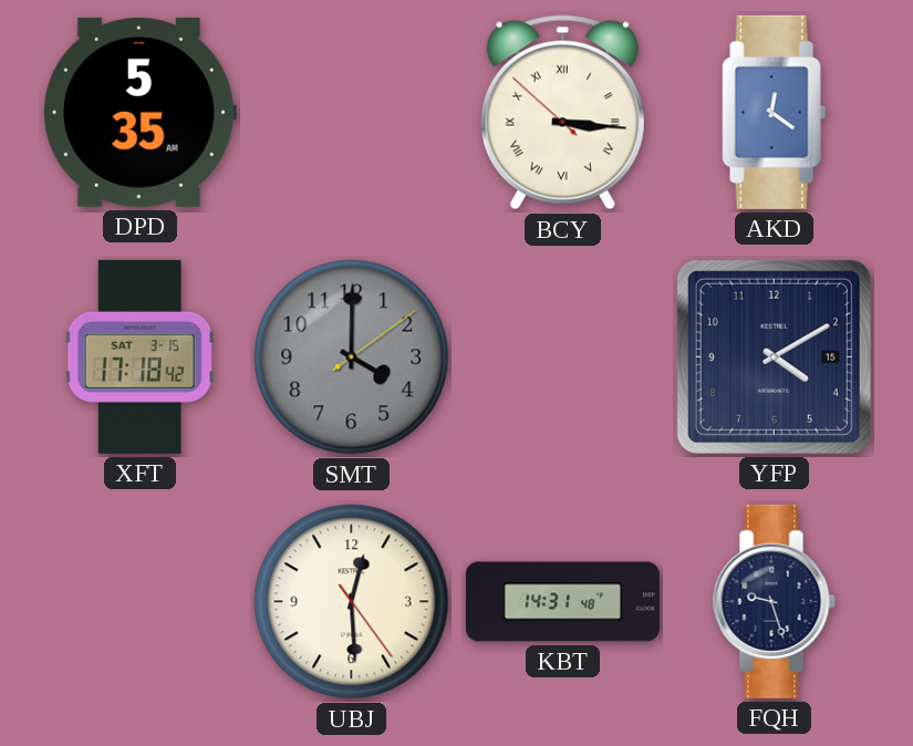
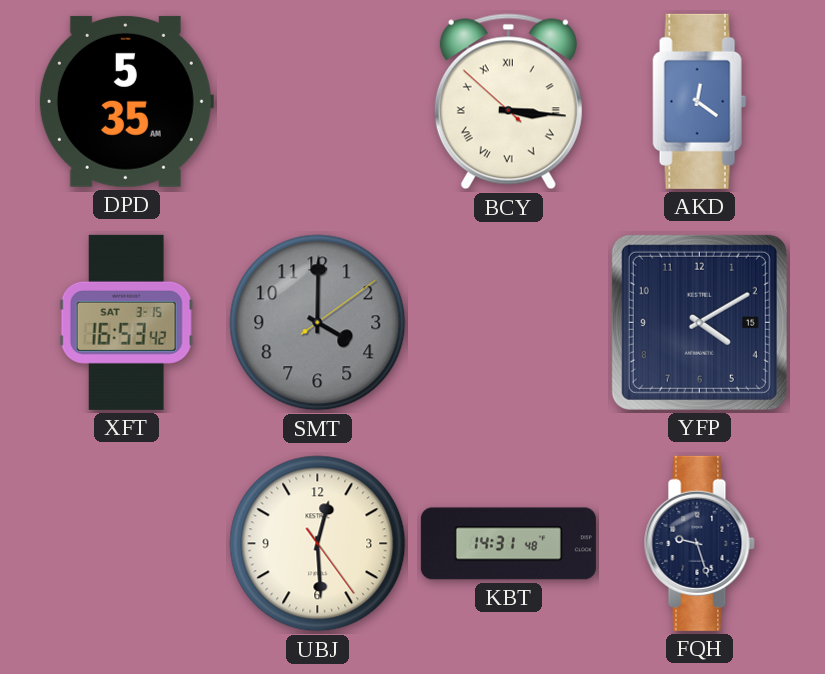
XFT: 17:18 -> 16:53 (126, 322)
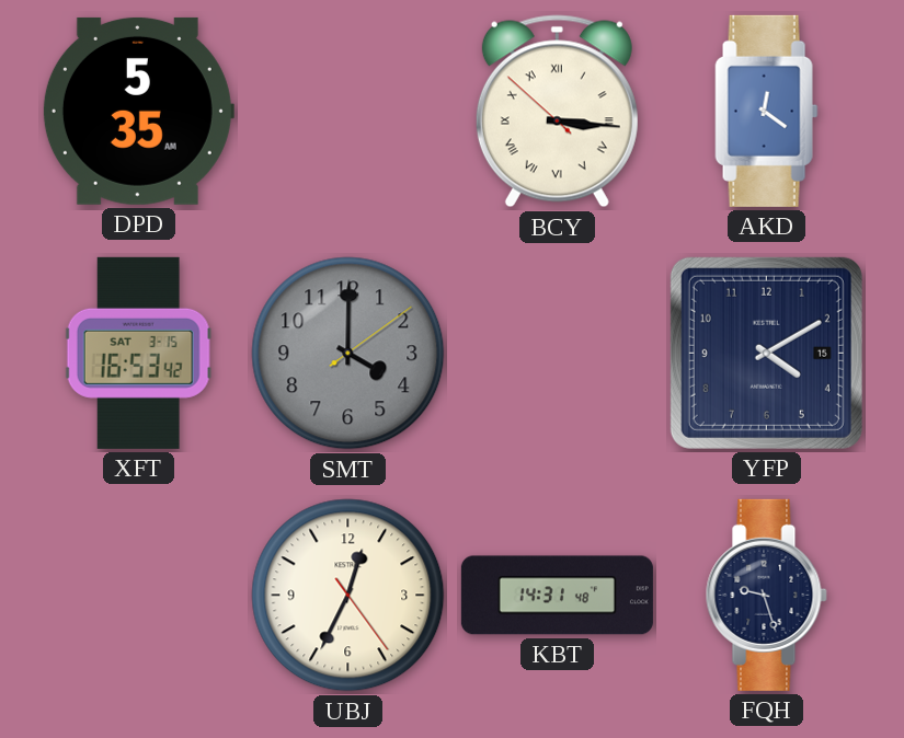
UBJ: 12:29 -> 12:34 (348, 596)
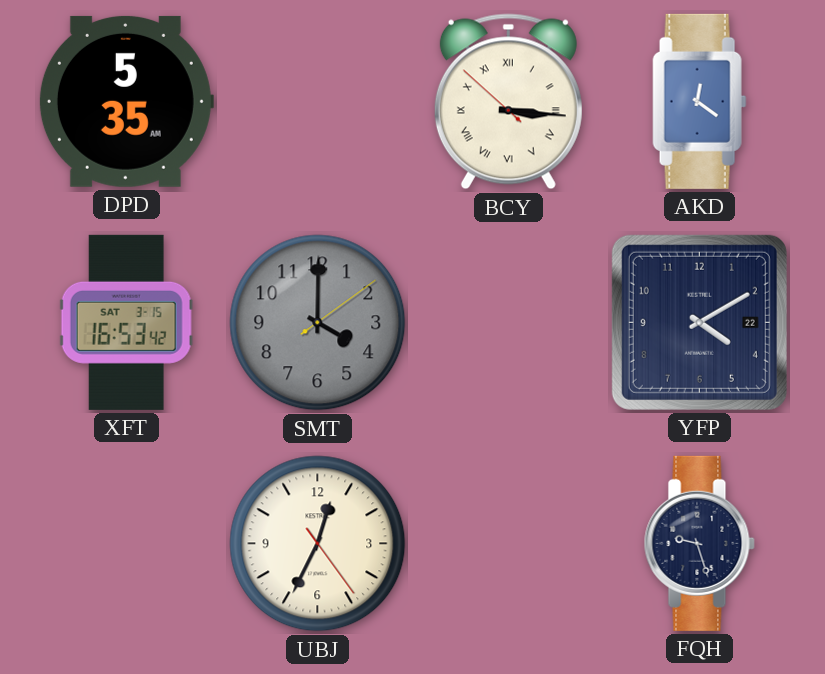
YFP date: 15 -> 22 (699, 322)
KBT: 14:31 -> none (557, 596)
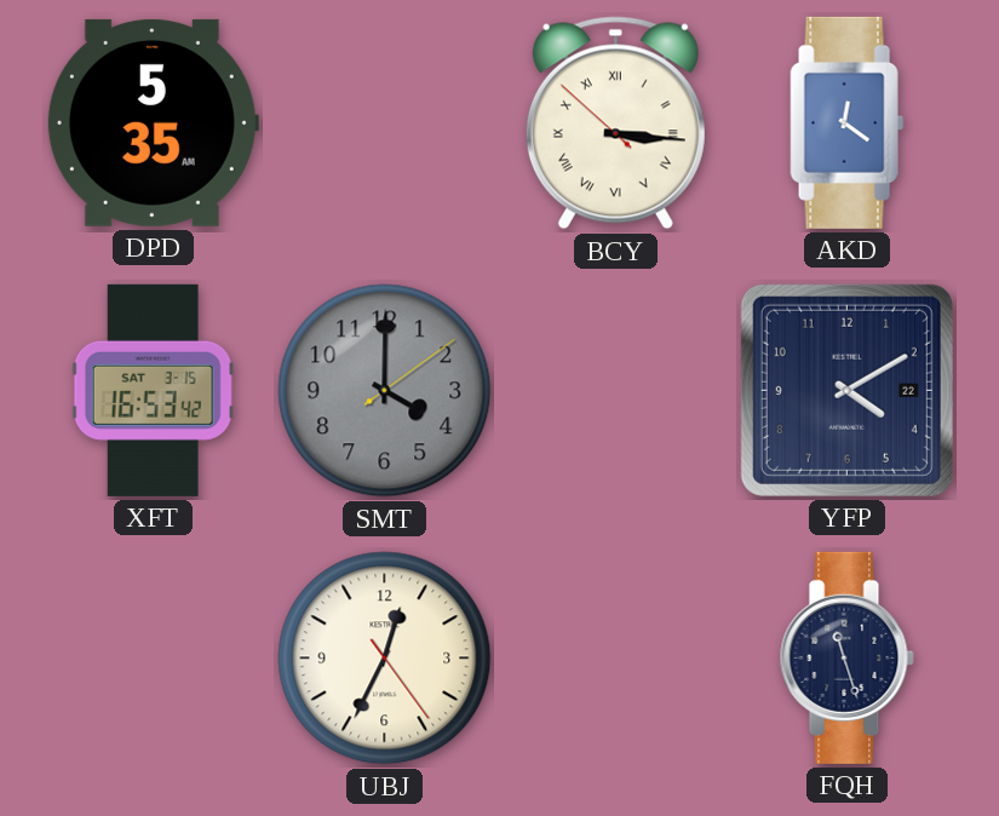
FQH: 9:27 -> 11:27 (846, 657)
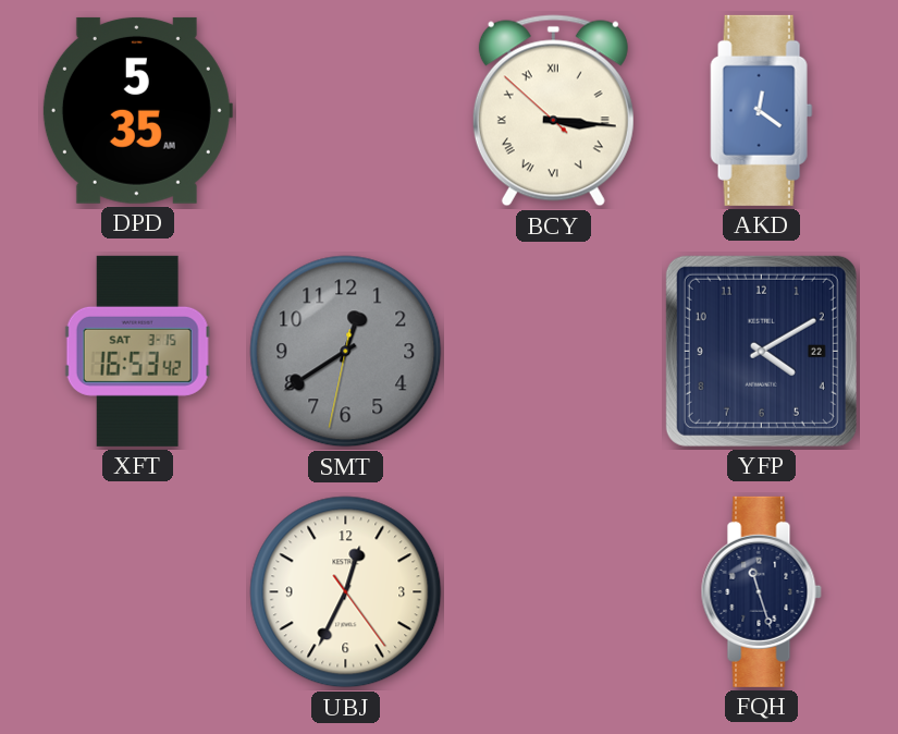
SMT: 4:00 -> 12:39 (346, 352)
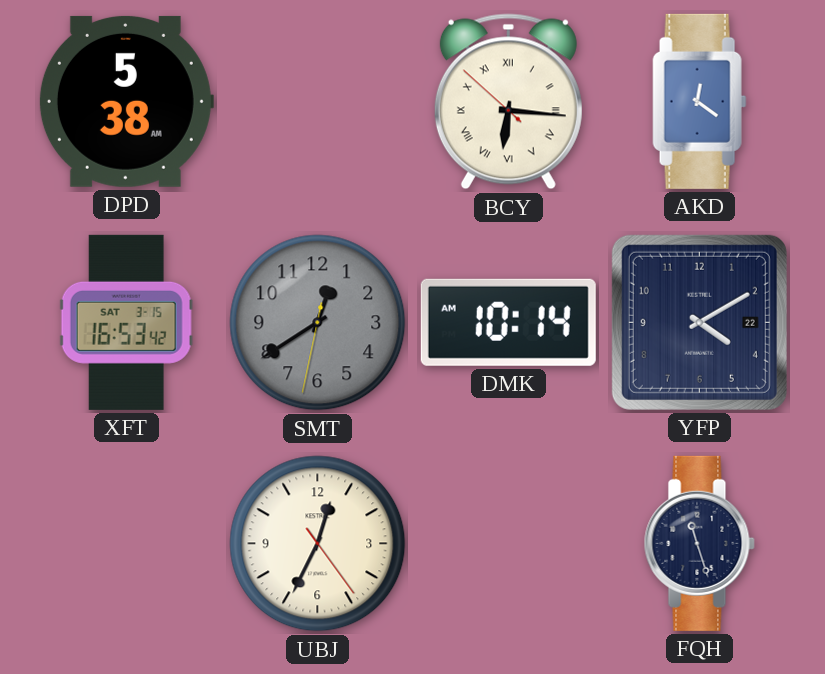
DPD: 5:35 -> 5:38 (126, 101)
BCY: 3:15 -> 6:15 (508, 102)
DMK: none -> 10:14 (508, 322)
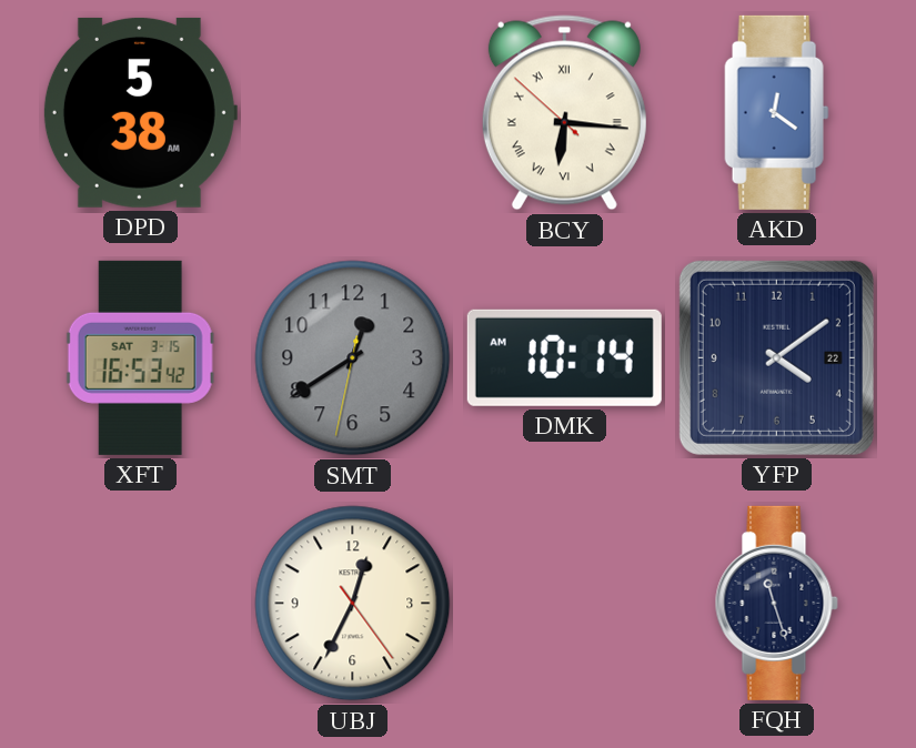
YFP: 4:10 -> 4:09 (776, 357)
